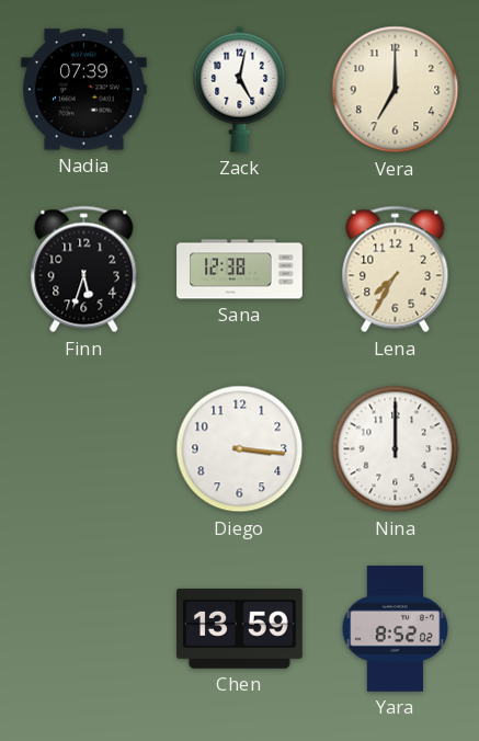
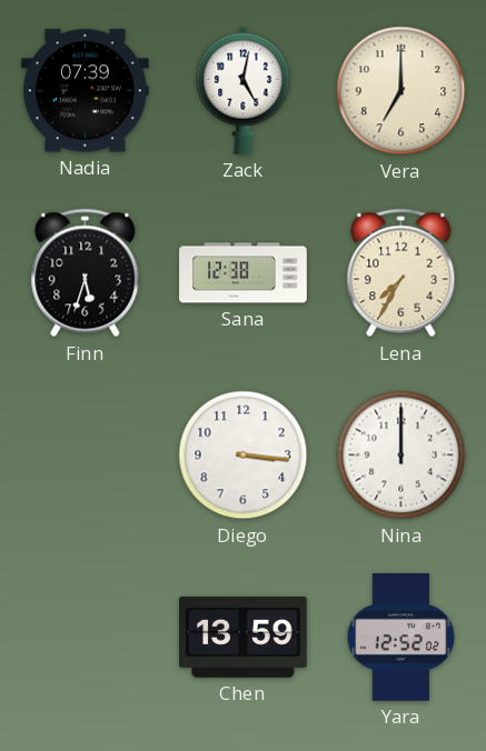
Yara: 8:52 -> 12:52 (400, 638)
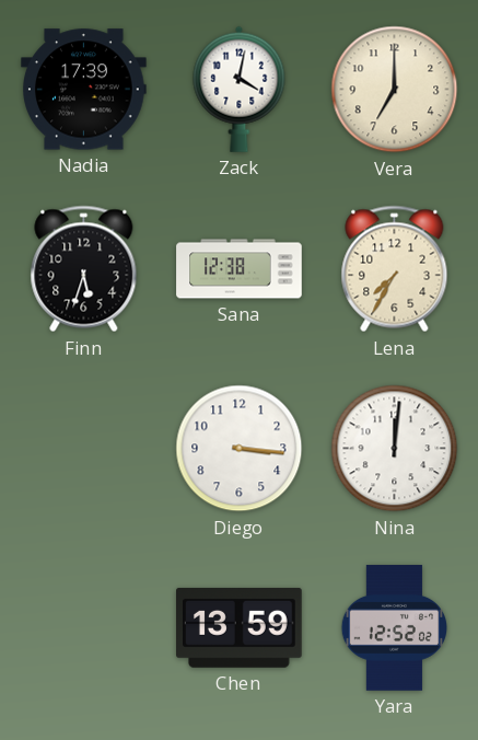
Nadia: 07:39 -> 17:39 (84, 90)
Zack: 5:02 -> 4:02 (240, 89)
Nina: 12:00 -> 12:01 (395, 449)
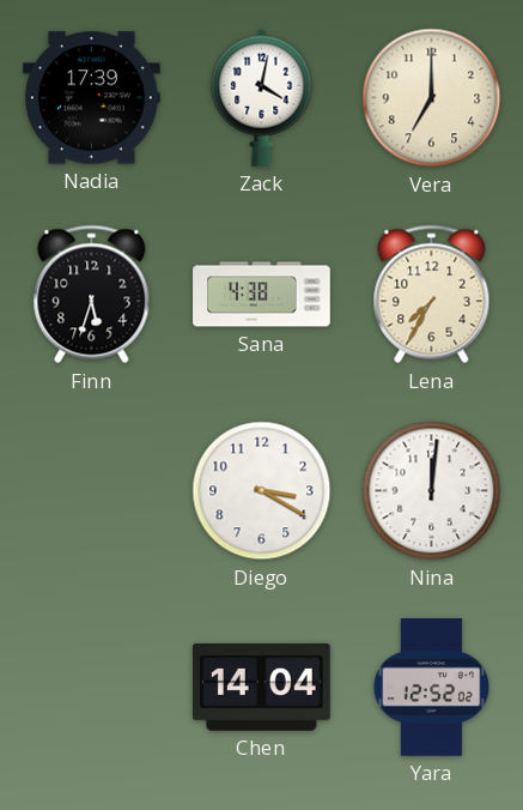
Sana: 12:38 -> 4:38 (262, 295)
Diego: 3:16 -> 3:20 (262, 491)
Chen: 13:59 -> 14:04 (262, 687)
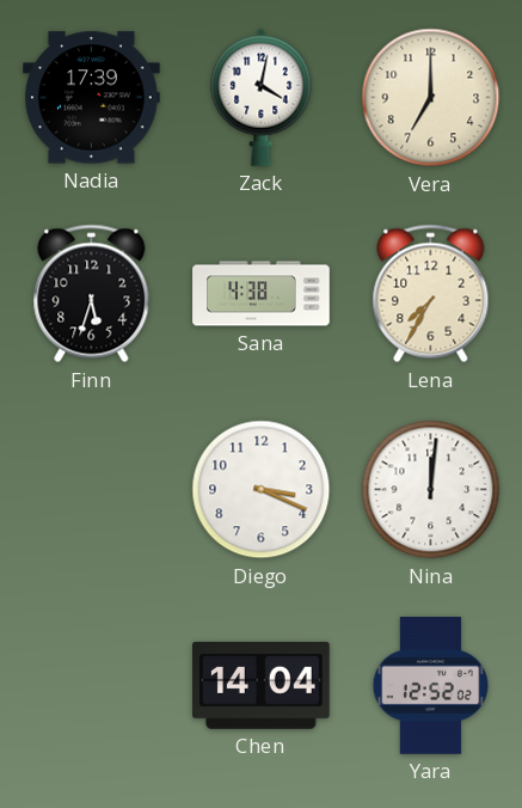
Diego: 3:20 -> 3:19 (262, 490)
